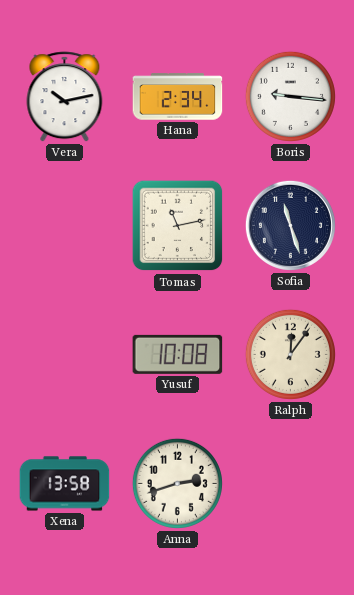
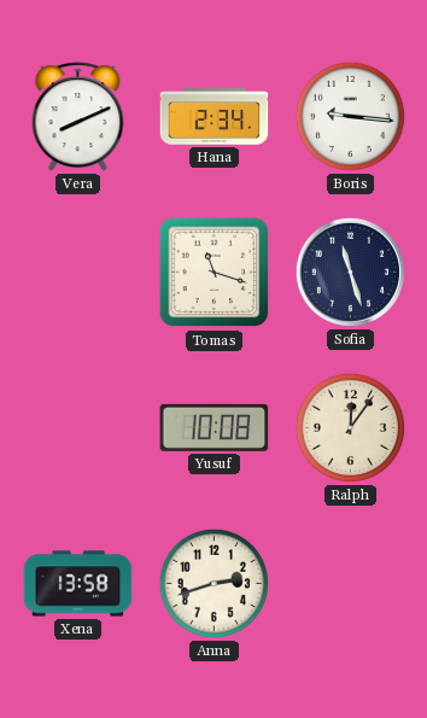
Vera: 10:13 -> 8:11 (78, 117)
Tomas: 11:13 -> 11:18 (215, 273)
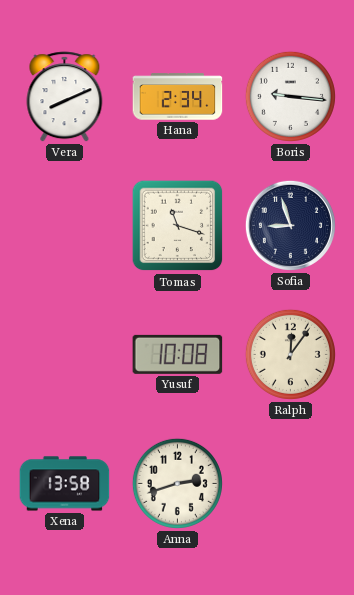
Sofia: 11:27 -> 8:57 (290, 225)
